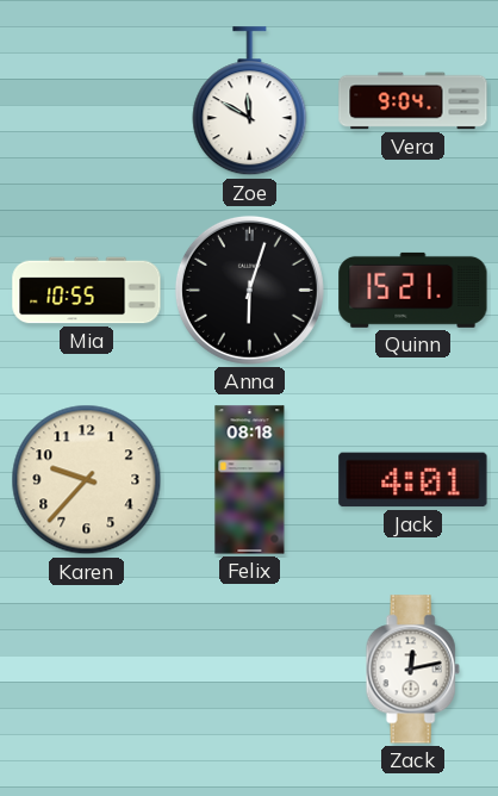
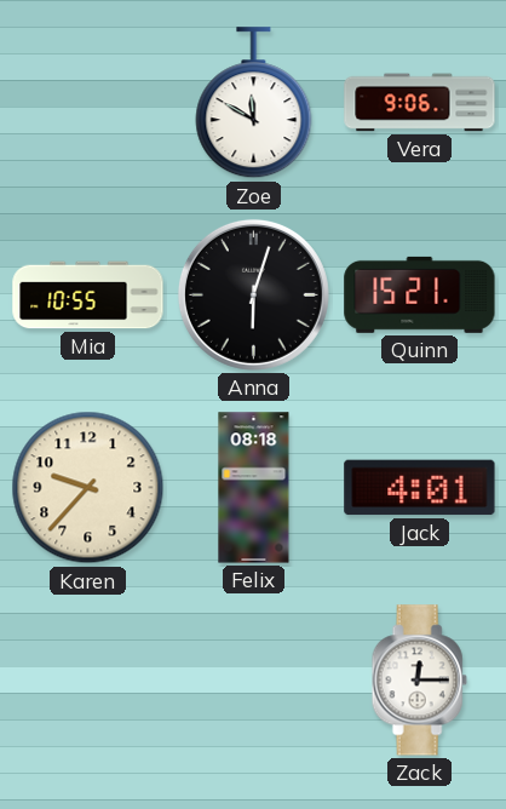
Vera: 9:04 -> 9:06 (420, 103)
Zack: 12:13 -> 12:15 (419, 681)
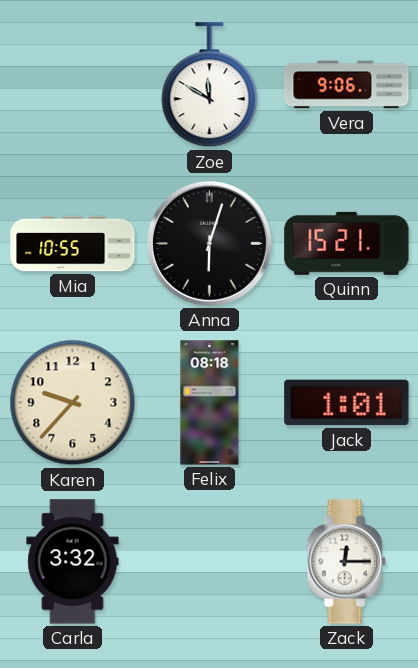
Jack: 4:01 -> 1:01 (347, 403)
Carla: none -> 3:32 (73, 562)
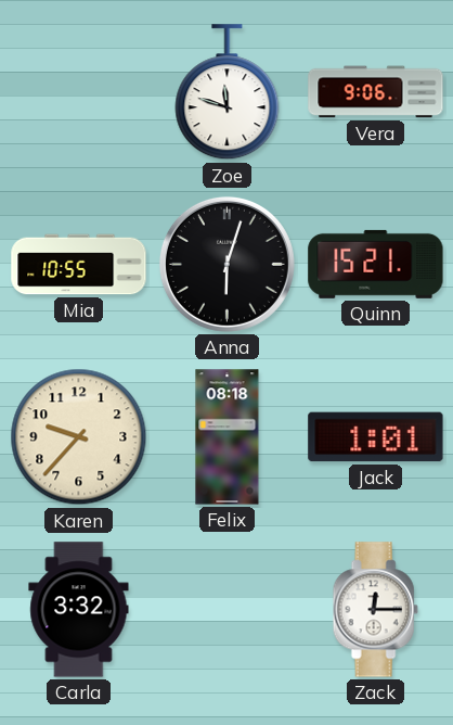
Zoe: 11:50 -> 11:48 (228, 92)
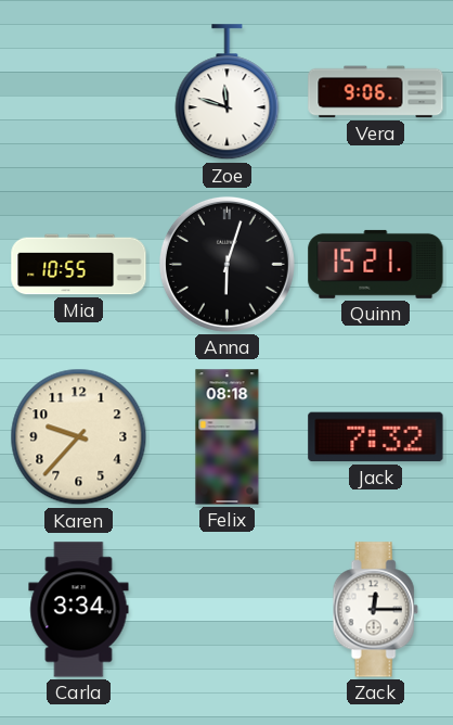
Jack: 1:01 -> 7:32 (376, 437)
Carla: 3:32 -> 3:34 (79, 610)
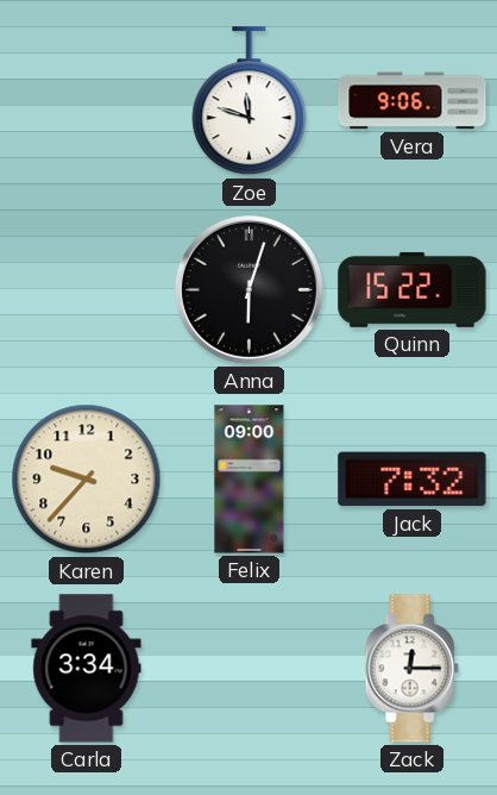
Mia: 10:55 -> none (79, 265)
Quinn: 15:21 -> 15:22 (413, 289)
Felix: 08:18 -> 09:00 (250, 480)
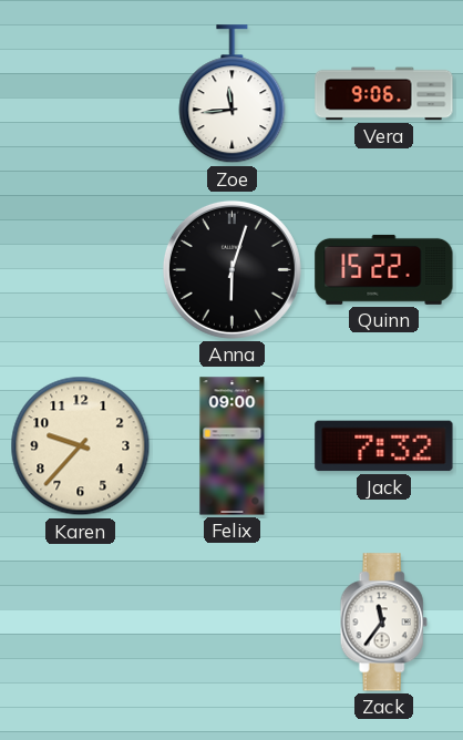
Zoe: 11:48 -> 11:44 (233, 94)
Carla: 3:34 -> none (87, 669)
Zack: 12:15 -> 11:36 (383, 623)
